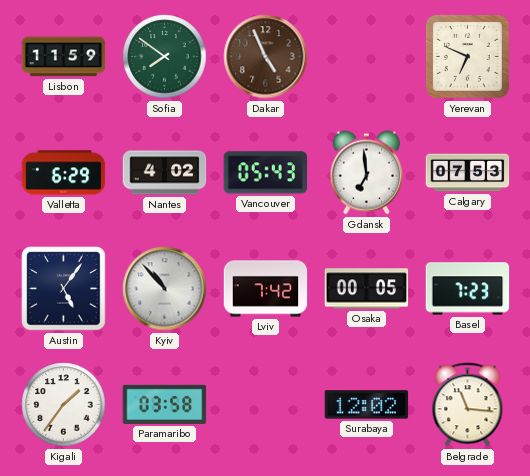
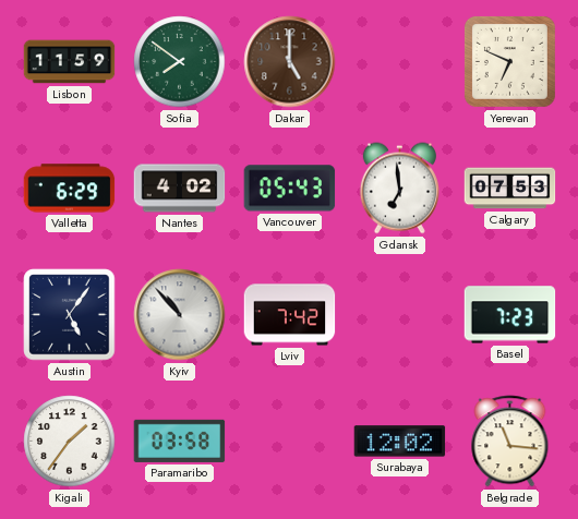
Dakar: 4:56 -> 5:00 (290, 62)
Osaka: 00:05 -> none (367, 289)
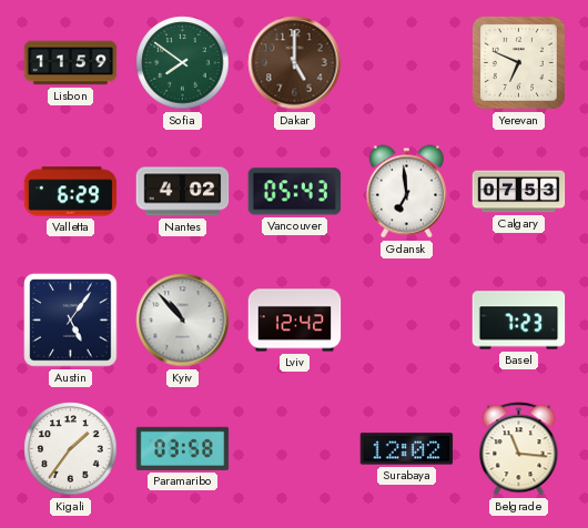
Lviv: 7:42 -> 12:42 (295, 321)
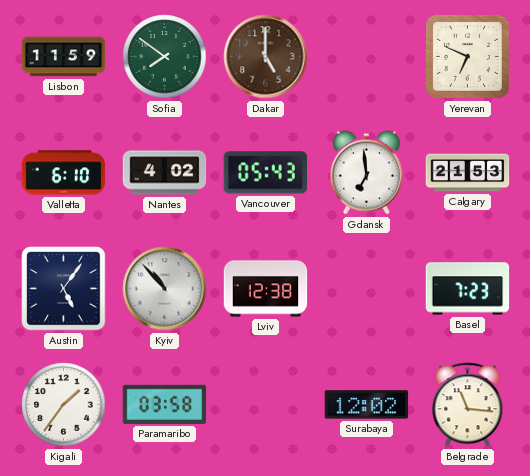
Valletta: 6:29 -> 6:10 (64, 173)
Calgary: 07:53 -> 21:53 (468, 173)
Lviv: 12:42 -> 12:38 (266, 289)
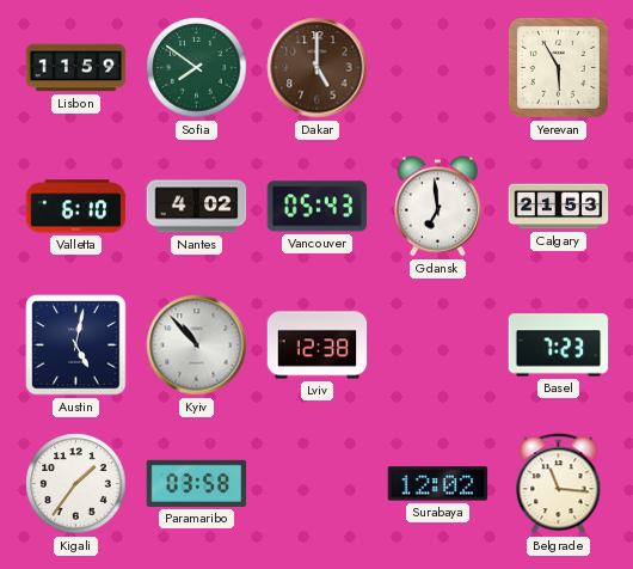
Yerevan: 6:49 -> 5:55 (558, 67)
Austin: 5:06 -> 5:02 (76, 345)
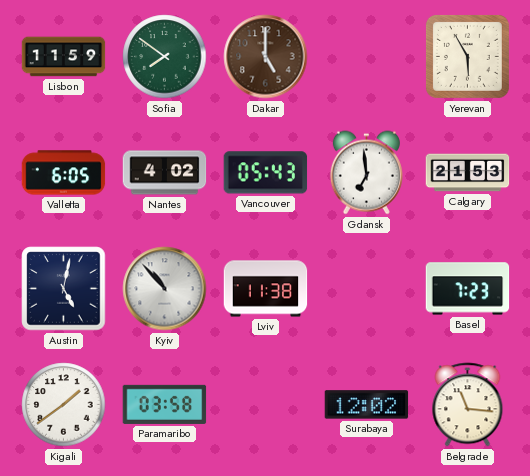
Valletta: 6:10 -> 6:05 (64, 173)
Lviv: 12:38 -> 11:38 (266, 289)
Kigali: 1:36 -> 1:39 (64, 405)
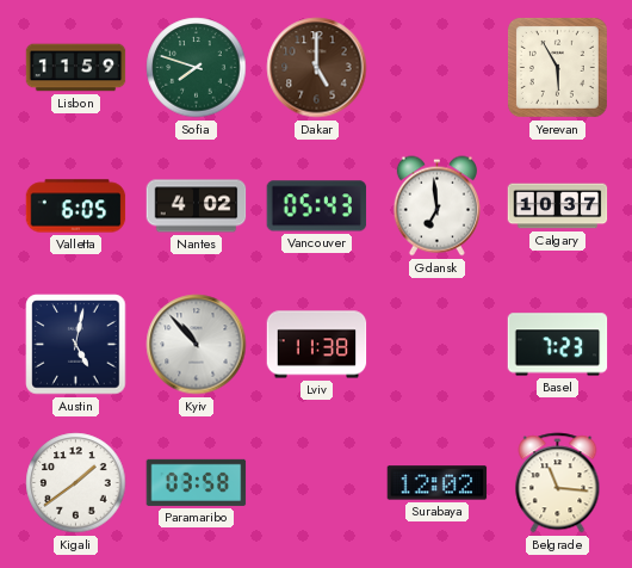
Sofia: 7:51 -> 7:48 (197, 68)
Calgary: 21:53 -> 10:37 (558, 206)
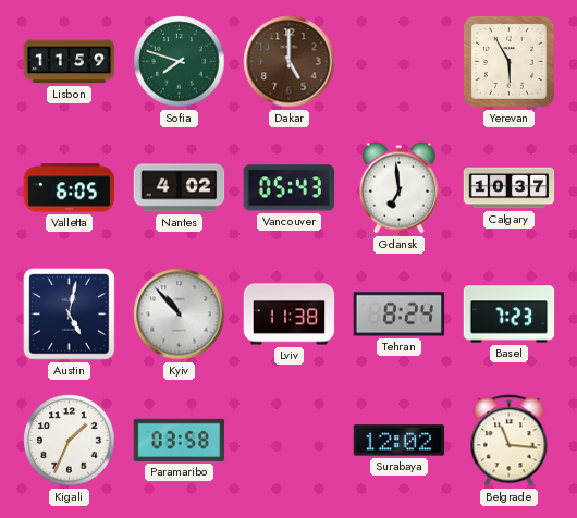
Tehran: none -> 8:24 (400, 314)
Kigali: 1:39 -> 1:34 (70, 441)
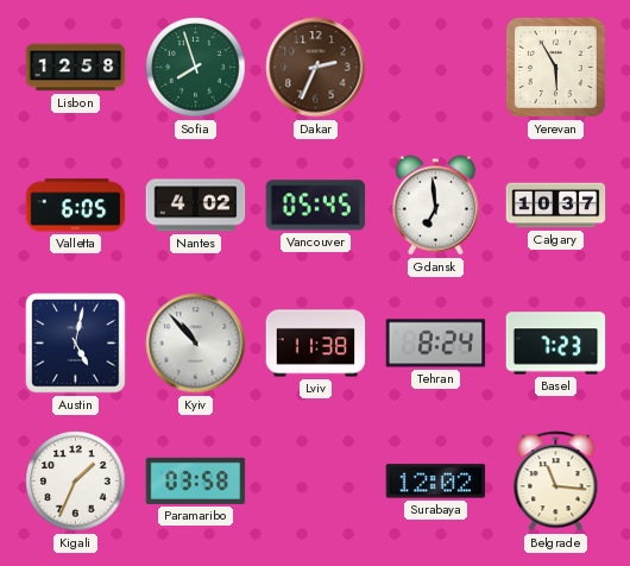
Lisbon: 11:59 -> 12:58 (76, 68)
Sofia: 7:48 -> 7:57 (196, 68)
Dakar: 5:00 -> 2:34 (316, 68)
Vancouver: 05:43 -> 05:45 (316, 206)
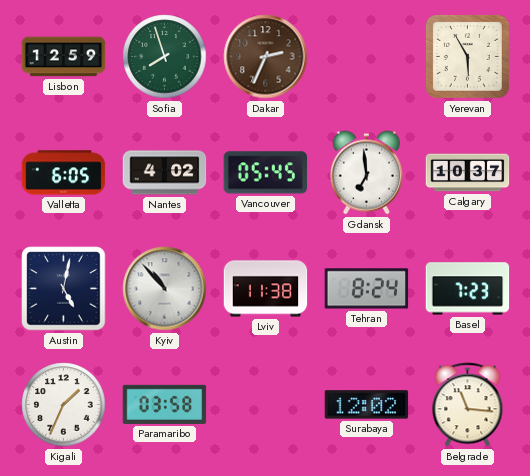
Lisbon: 12:58 -> 12:59 (64, 57)
